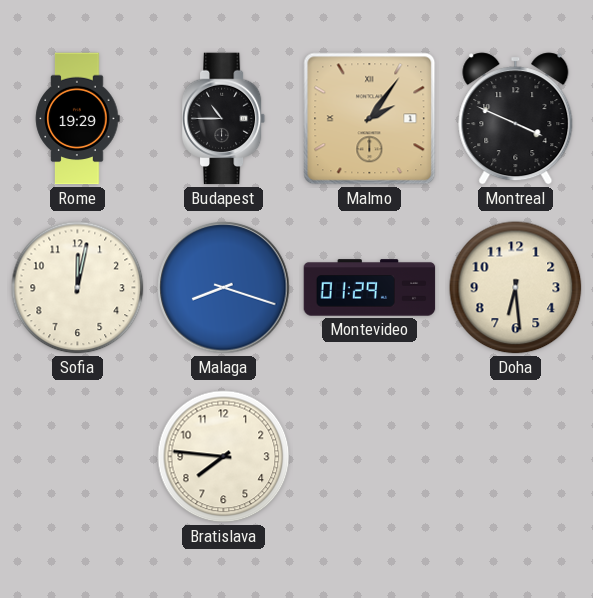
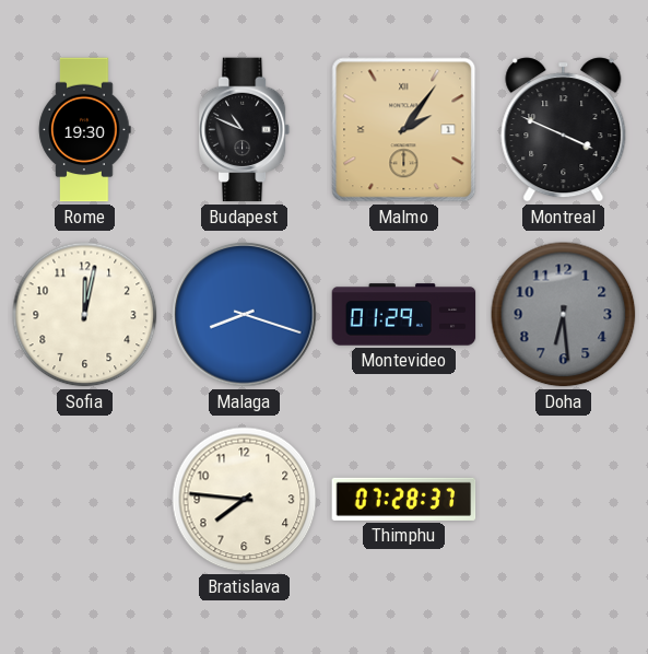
Rome: 19:29 -> 19:30 (85, 130)
Budapest: 10:45 -> 10:49 (245, 130)
Doha dial: cream -> grey (564, 315)
Thimphu: none -> 07:28 (404, 499)
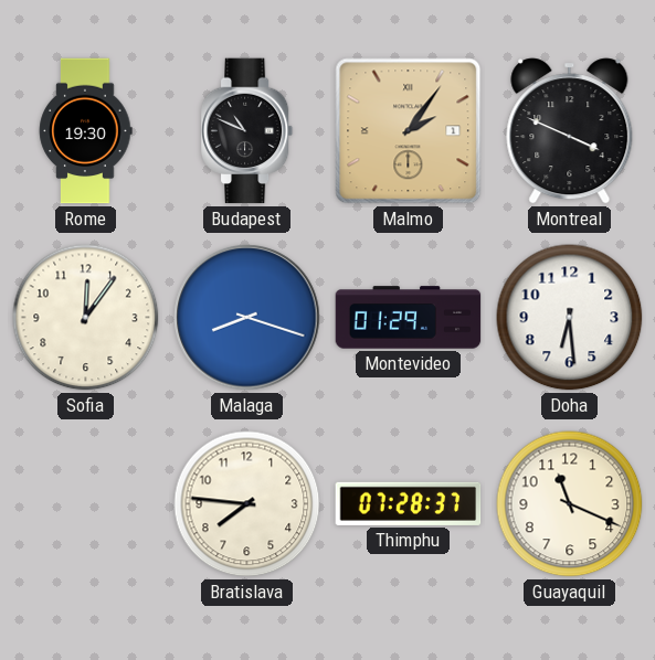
Sofia: 12:02 -> 12:06 (86, 318)
Doha dial: grey -> white (570, 318)
Guayaquil: none -> 11:19 (570, 504)
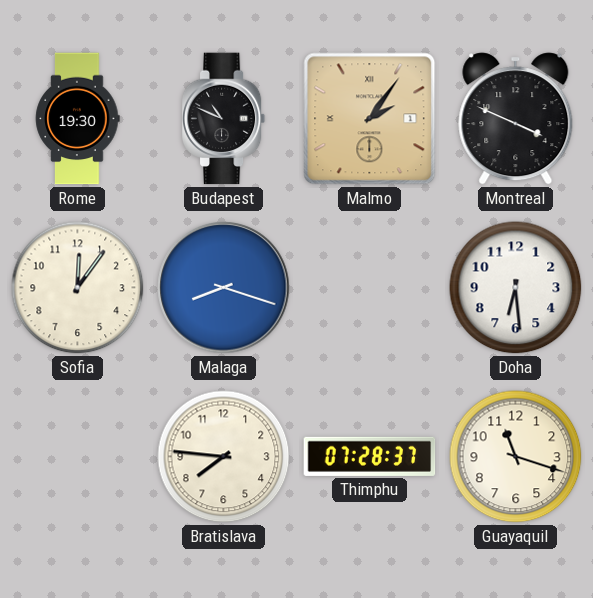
Montevideo: 01:29 -> none (409, 318)
Guayaquil: 11:19 -> 11:18 (516, 457)
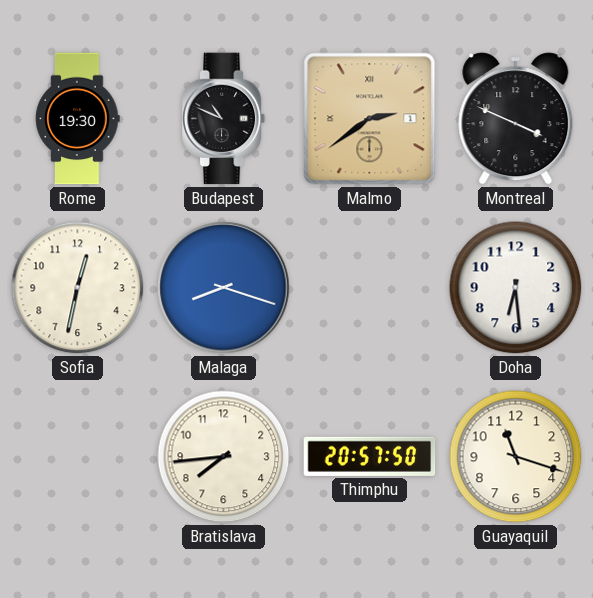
Malmo: 2:06 -> 2:39 (370, 119)
Sofia: 12:06 -> 12:32 (78, 288)
Bratislava: 7:46 -> 7:44 (224, 457)
Thimphu: 07:28 -> 20:57 (370, 456)
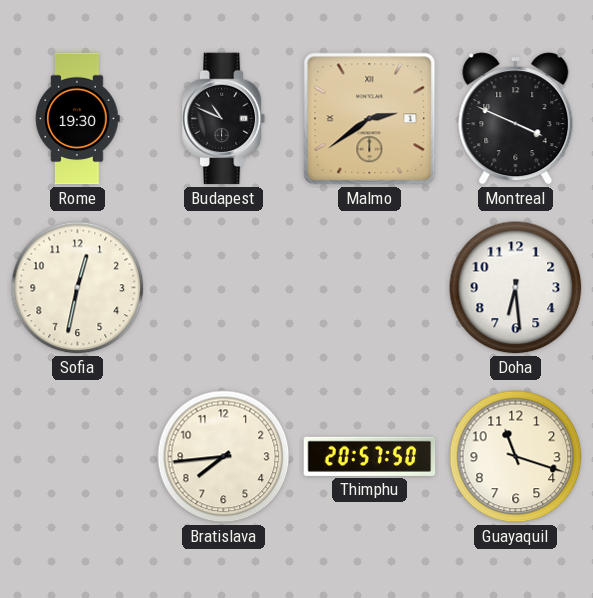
Malaga: 8:18 -> none (224, 288)
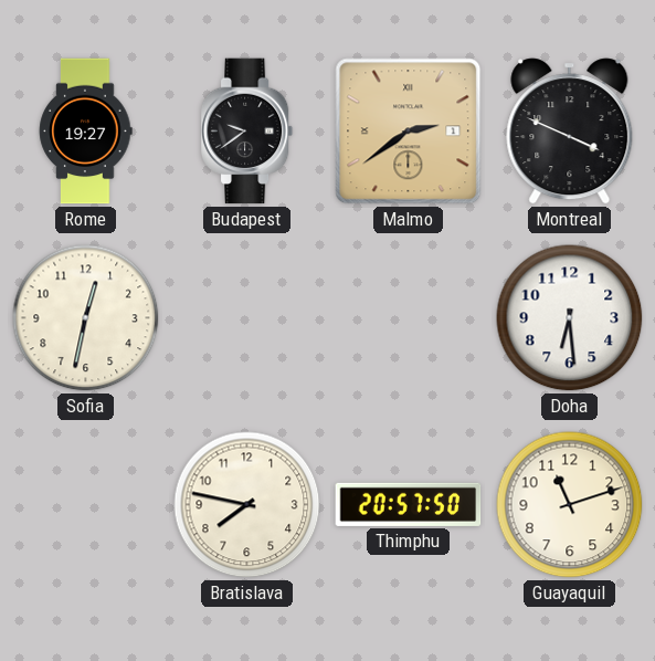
Rome: 19:30 -> 19:27 (86, 132)
Budapest: 10:49 -> 9:39 (247, 132)
Bratislava: 7:44 -> 7:47 (247, 505)
Guayaquil: 11:18 -> 11:12 (570, 505)
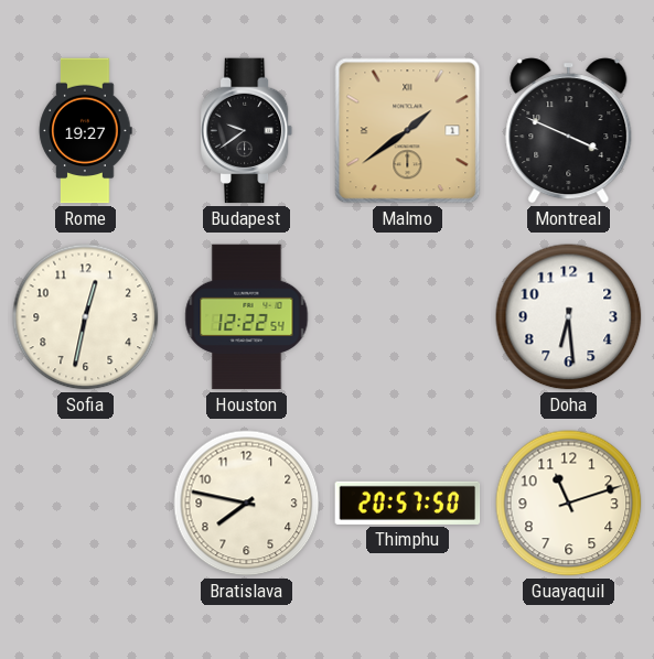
Malmo: 2:39 -> 1:39 (408, 131)
Houston: none -> 12:22 (247, 317)
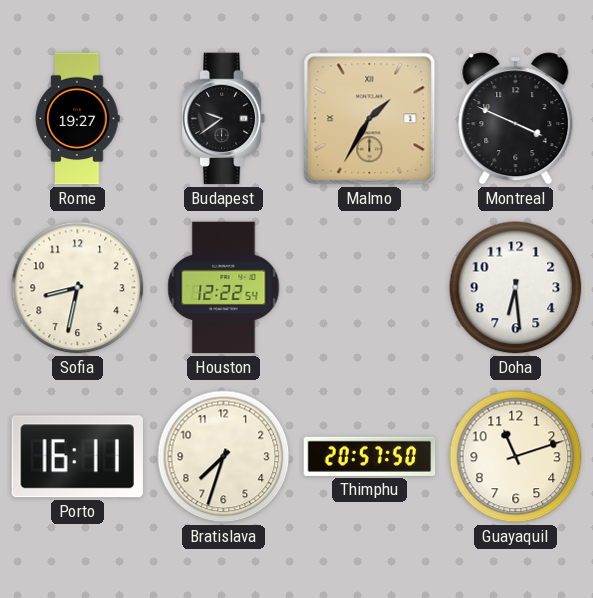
Malmo: 1:39 -> 1:35 (370, 119)
Sofia: 12:32 -> 8:32 (78, 288)
Porto: none -> 16:11 (77, 457)
Bratislava: 7:47 -> 7:33 (224, 457)
